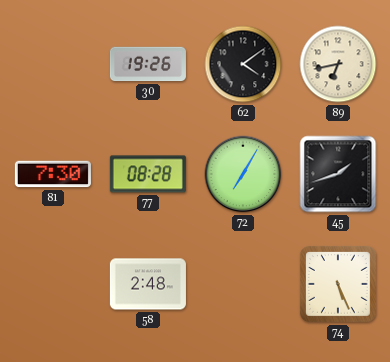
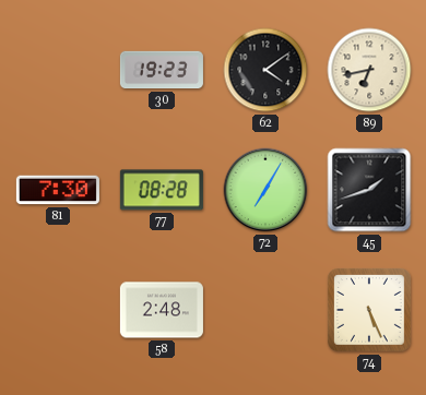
30: 19:26 -> 19:23 (162, 70)
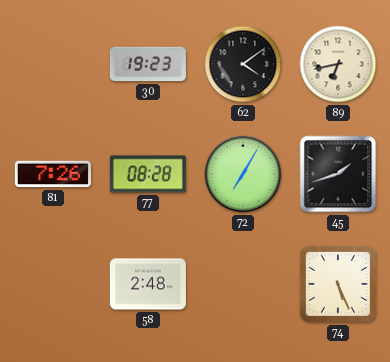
81: 7:30 -> 7:26 (53, 174)
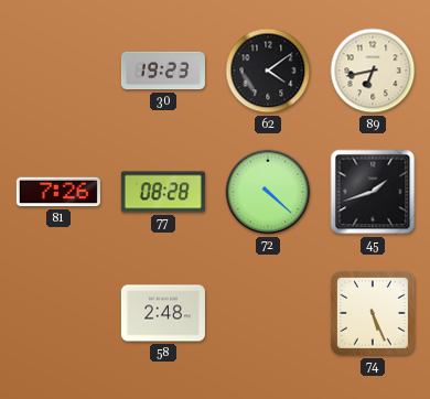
72: 7:05 -> 4:22 (268, 192)
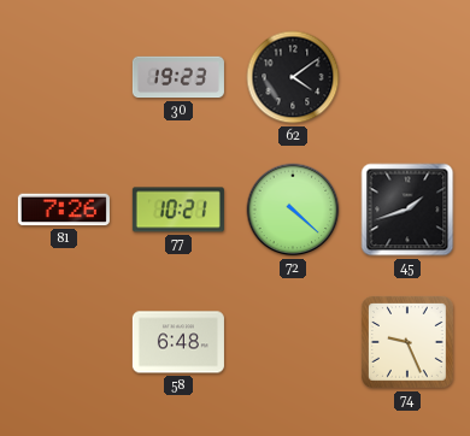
89: 6:43 -> none (373, 71)
77: 08:28 -> 10:21 (178, 210)
58: 2:48 -> 6:48 (178, 342)
74: 5:26 -> 9:26 (407, 342)
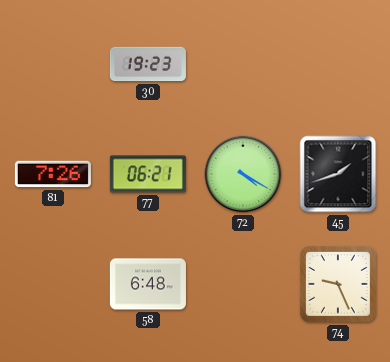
62: 4:09 -> none (293, 77)
77: 10:21 -> 06:21 (148, 174)
72: 4:22 -> 4:20 (243, 174)
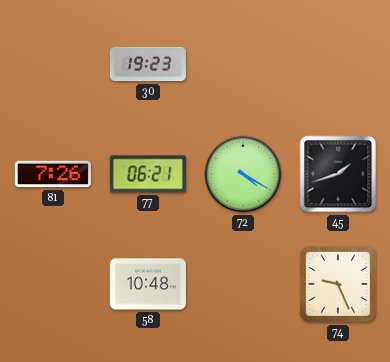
58: 6:48 -> 10:48 (148, 284)
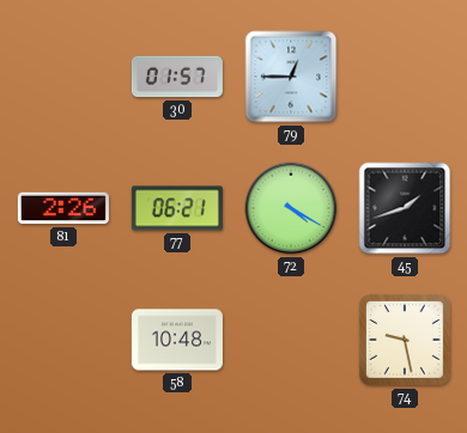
30: 19:23 -> 01:57 (177, 77)
79: none -> 12:45 (291, 77)
81: 7:26 -> 2:26 (63, 208)
74: 9:26 -> 9:28 (405, 340)
